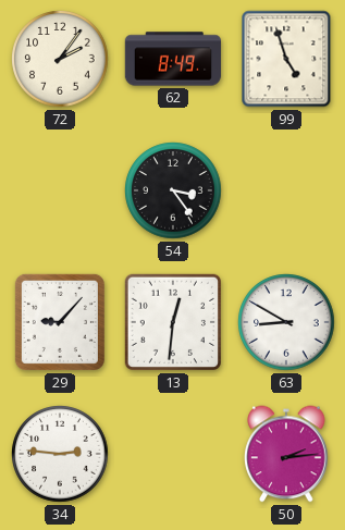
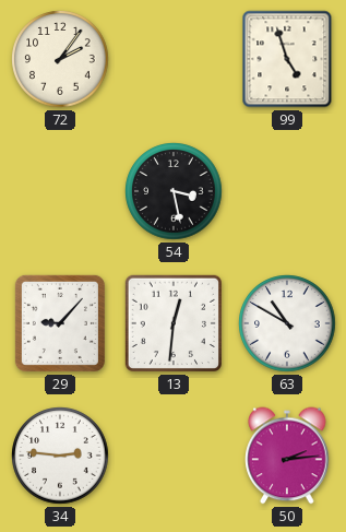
62: 8:49 -> none (173, 59)
54: 3:24 -> 3:28 (174, 191)
63: 8:50 -> 10:50 (287, 323)
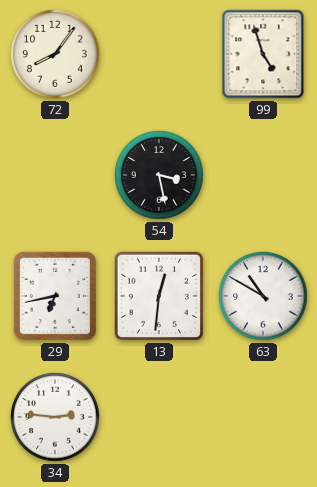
72: 2:06 -> 8:06 (55, 54)
29: 9:07 -> 6:43 (55, 296)
50: 2:14 -> none (287, 456)
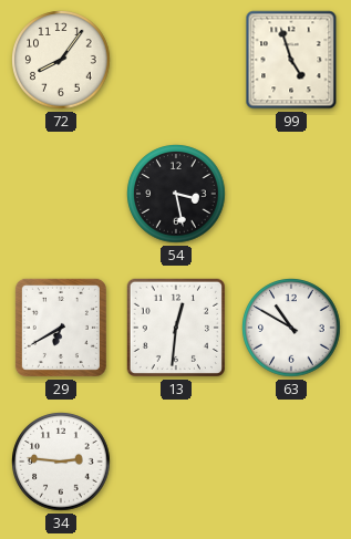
29: 6:43 -> 6:40 (61, 328)
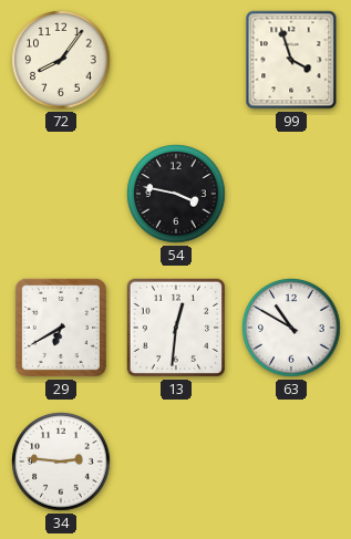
99: 4:57 -> 3:57 (291, 60)
54: 3:28 -> 3:47 (176, 194)
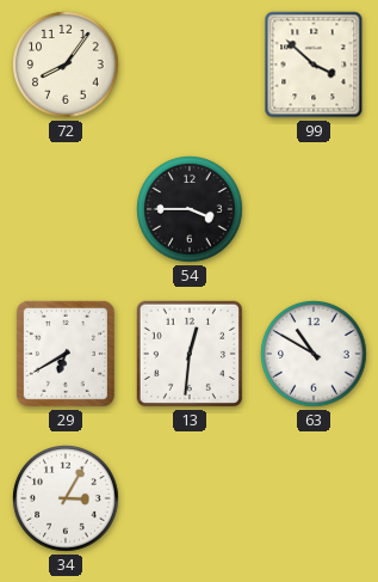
99: 3:57 -> 3:52 (314, 65)
54: 3:47 -> 3:45 (190, 209)
34: 2:46 -> 3:05 (66, 498)
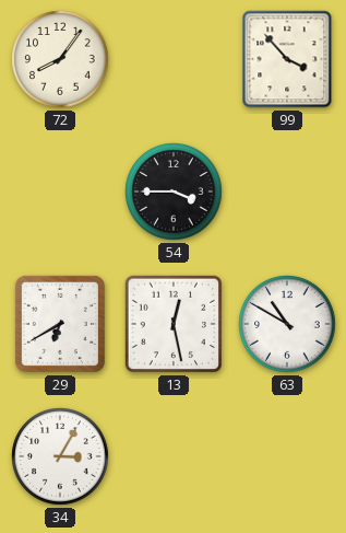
99: 3:52 -> 3:53 (287, 59)
13: 12:31 -> 12:28 (174, 324)
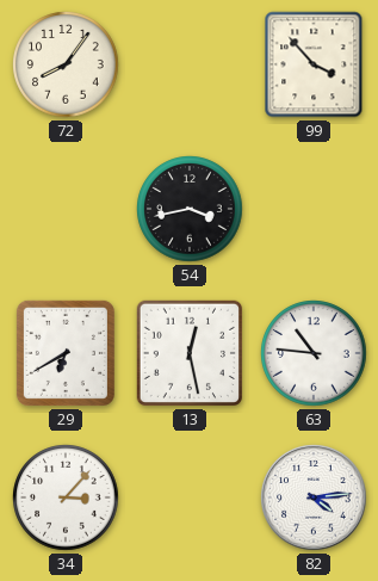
54: 3:45 -> 3:43 (190, 209)
63: 10:50 -> 10:46 (314, 353)
34: 3:05 -> 3:07 (66, 497)
82: none -> 4:14 (314, 497)
